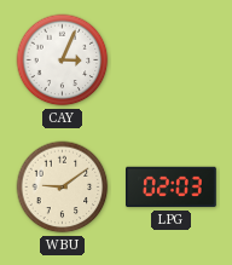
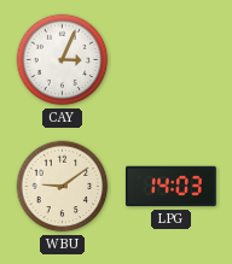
LPG: 02:03 -> 14:03 (172, 187)
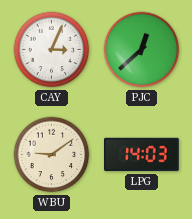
PJC: none -> 12:38 (142, 50)
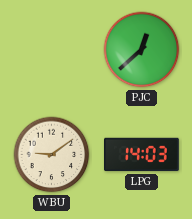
CAY: 3:04 -> none (52, 50)
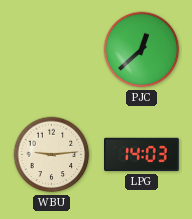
WBU: 9:09 -> 9:14 (52, 155)
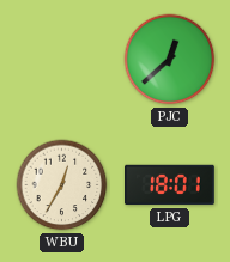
WBU: 9:14 -> 12:35 (62, 185)
LPG: 14:03 -> 18:01 (170, 185)
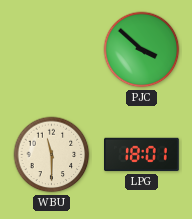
PJC: 12:38 -> 3:52 (142, 50)
WBU: 12:35 -> 11:30 (52, 155)
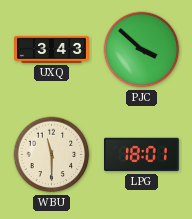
UXQ: none -> 3:43 (52, 49)
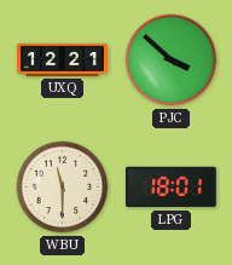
UXQ: 3:43 -> 12:21 (63, 59)
